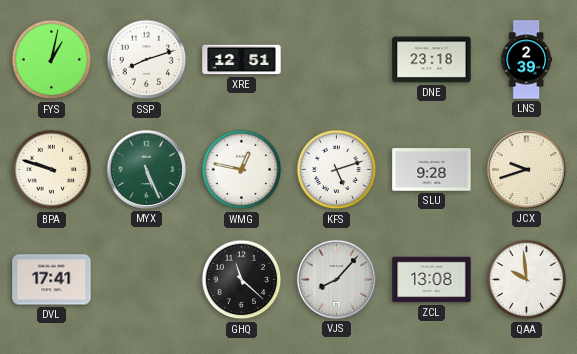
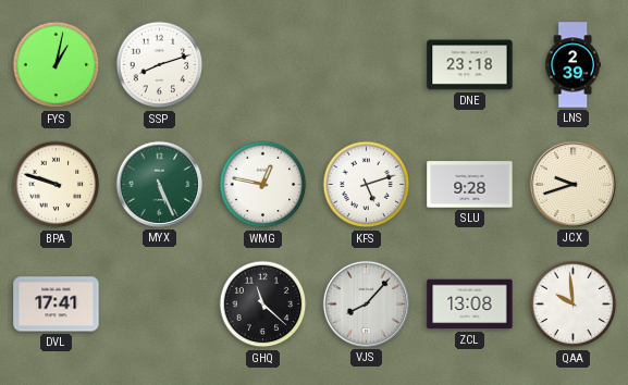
XRE: 12:51 -> none (242, 60)
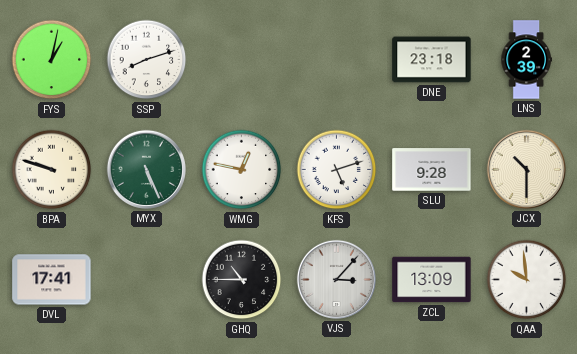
JCX: 9:42 -> 10:30 (526, 169)
GHQ: 11:22 -> 10:45 (242, 280)
VJS: 8:07 -> 3:07 (336, 279)
ZCL: 13:08 -> 13:09 (432, 280)
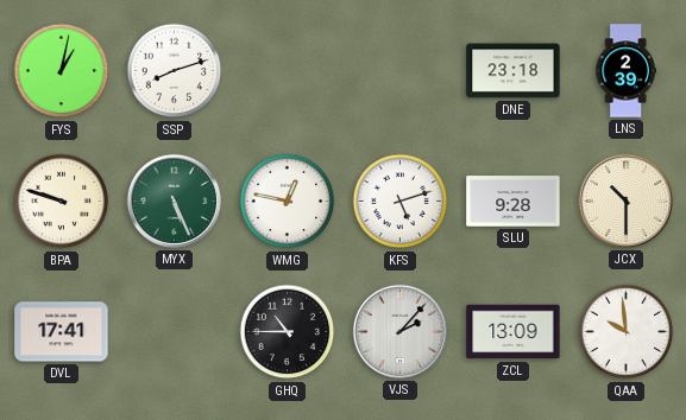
VJS: 3:07 -> 2:07 (399, 331)
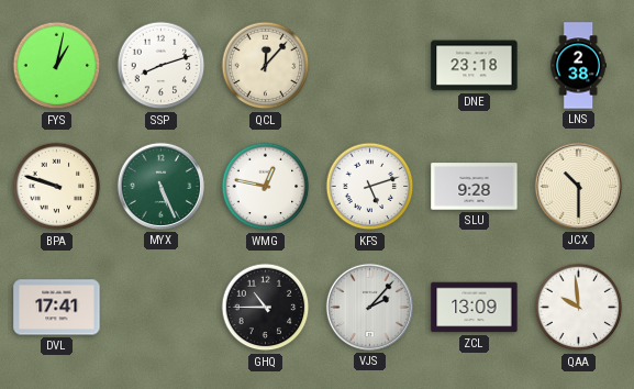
QCL: none -> 12:07 (266, 66)
LNS: 2:39 -> 2:38 (578, 66)
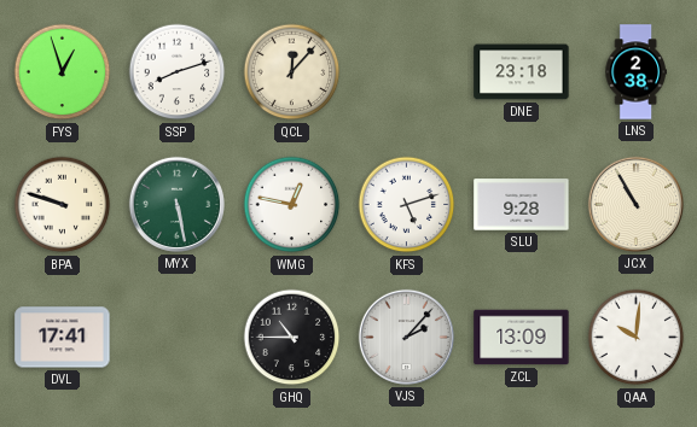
FYS: 1:02 -> 12:57 (63, 72)
MYX: 5:26 -> 5:28 (176, 204)
JCX: 10:30 -> 10:55 (635, 204)
QAA: 9:59 -> 10:01 (637, 338)
